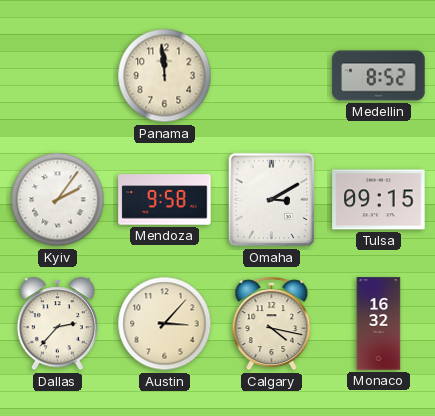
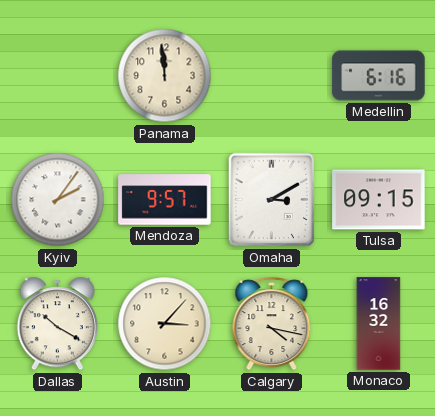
Medellin: 8:52 -> 6:16 (379, 76)
Mendoza: 9:58 -> 9:57 (165, 200)
Dallas: 2:37 -> 10:20 (57, 324)
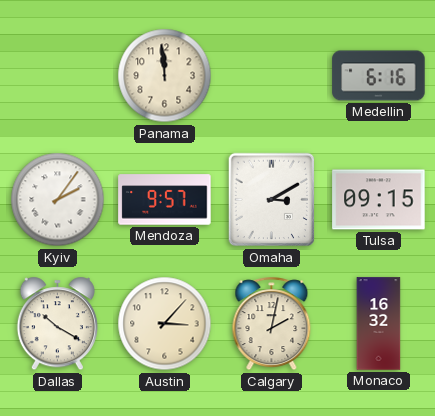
Calgary: 4:17 -> 2:02 (272, 324)
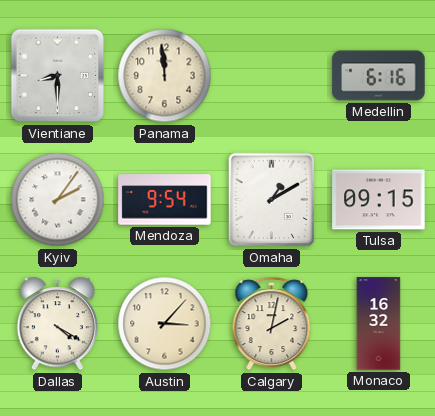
Vientiane: none -> 8:30 (58, 76)
Mendoza: 9:57 -> 9:54 (165, 200)
Omaha: 3:10 -> 1:10 (271, 200)
Dallas: 10:20 -> 4:20 (57, 324)
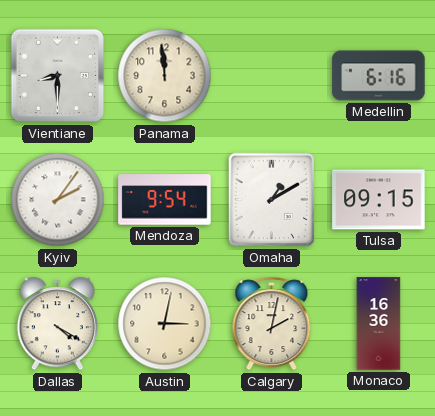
Austin: 3:07 -> 3:02 (165, 324)
Monaco: 16:32 -> 16:36 (379, 324)
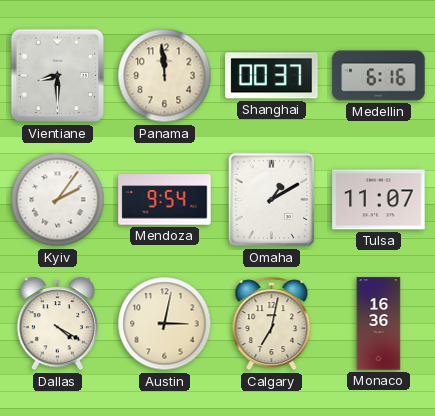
Shanghai: none -> 00:37 (272, 76)
Tulsa: 09:15 -> 11:07 (379, 200)
Calgary: 2:02 -> 7:02 (272, 324)
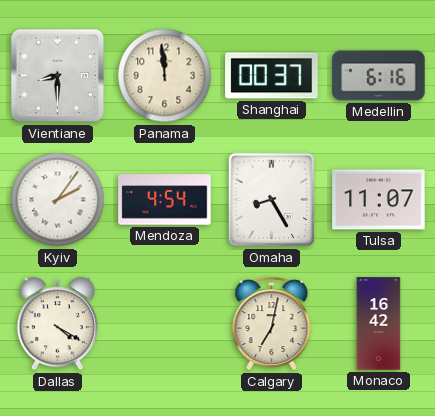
Mendoza: 9:54 -> 4:54 (165, 200)
Omaha: 1:10 -> 8:25 (271, 200)
Austin: 3:02 -> none (165, 324)
Monaco: 16:36 -> 16:42 (379, 324)
